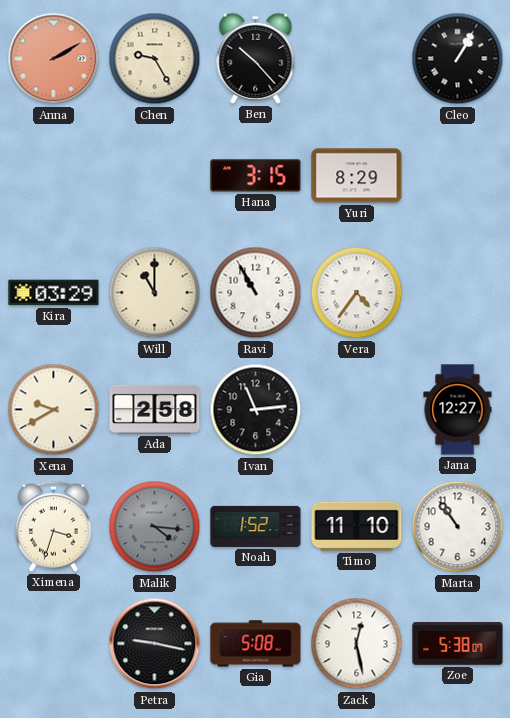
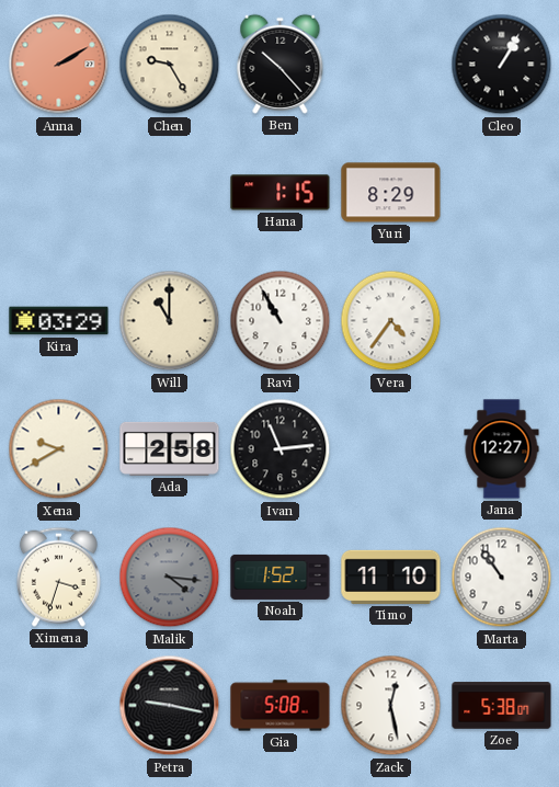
Hana: 3:15 -> 1:15 (281, 193)
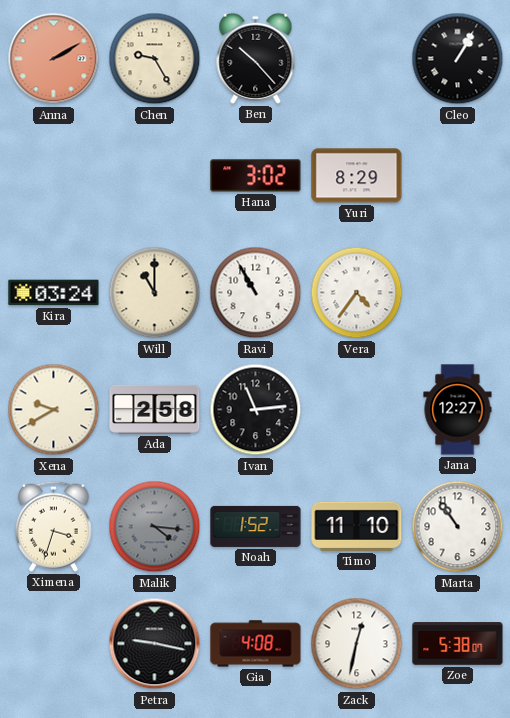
Hana: 1:15 -> 3:02 (256, 176)
Kira: 03:29 -> 03:24 (54, 293)
Gia: 5:08 -> 4:08 (256, 644)
Zack: 12:28 -> 12:32 (357, 644)
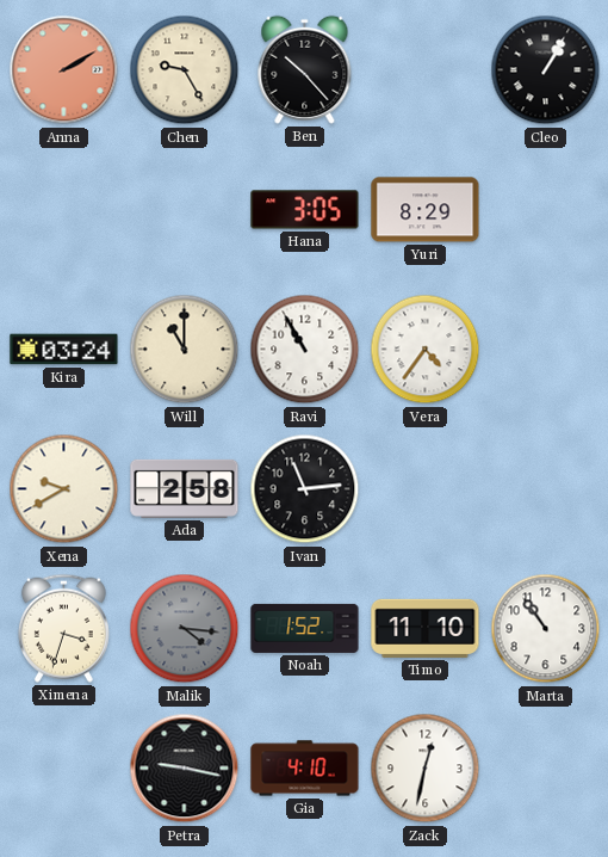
Hana: 3:02 -> 3:05 (305, 210)
Jana: 12:27 -> none (458, 410)
Gia: 4:08 -> 4:10 (305, 769)
Zoe: 5:38 -> none (458, 644)
